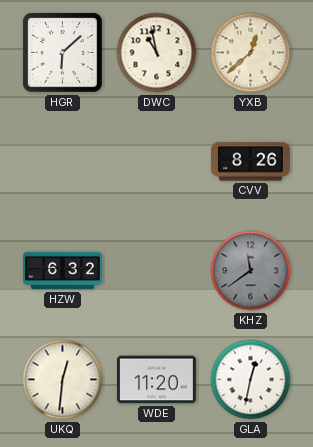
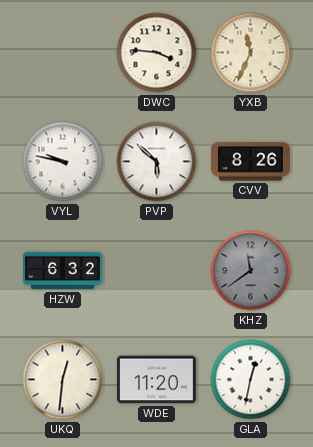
HGR: 6:08 -> none (63, 53)
DWC: 10:58 -> 3:46 (157, 53)
YXB: 12:38 -> 11:34 (251, 53)
VYL: none -> 9:47 (63, 162)
PVP: none -> 5:52 (157, 162)
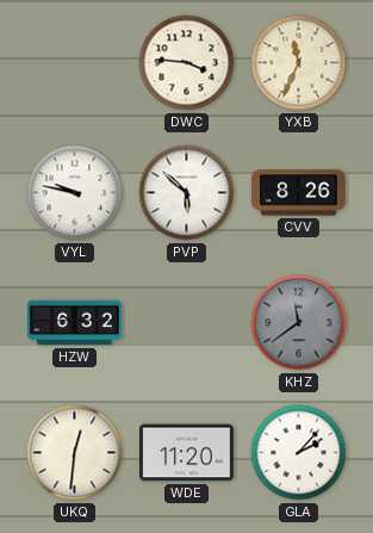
GLA: 12:32 -> 2:07 (299, 453)
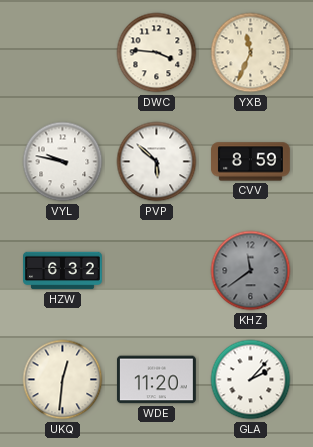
CVV: 8:26 -> 8:59 (251, 162)
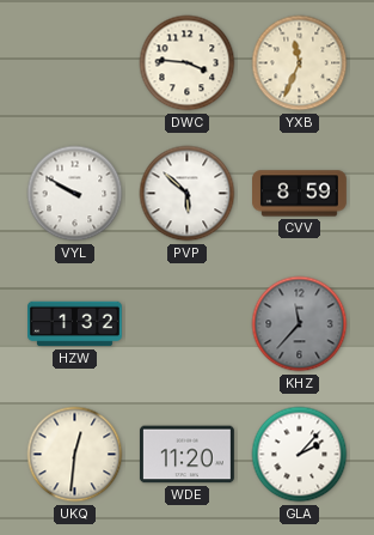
VYL: 9:47 -> 9:50 (75, 194)
HZW: 6:32 -> 1:32 (75, 324)
KHZ: 11:39 -> 11:37 (300, 324)
